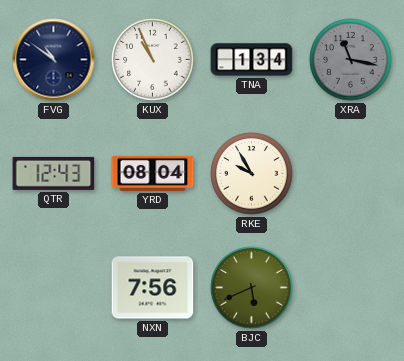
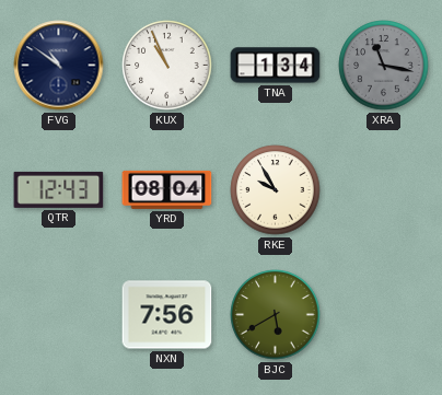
BJC: 5:41 -> 5:40 (276, 315)
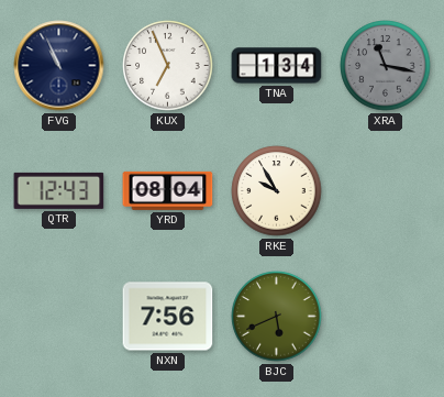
FVG: 10:51 -> 10:56 (59, 66)
KUX: 10:56 -> 6:56 (168, 66)
BJC: 5:40 -> 5:41 (277, 317)
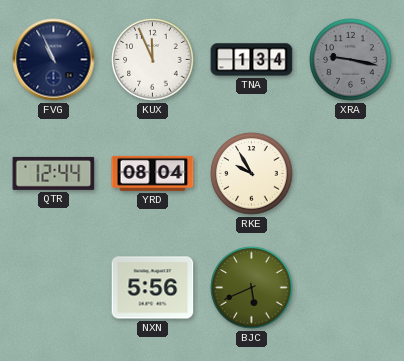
KUX: 6:56 -> 11:56 (153, 60)
XRA: 11:17 -> 9:17 (351, 60)
QTR: 12:43 -> 12:44 (54, 173)
NXN: 7:56 -> 5:56 (153, 288)
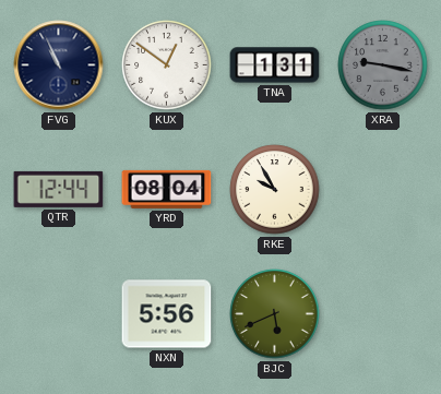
KUX: 11:56 -> 12:51 (167, 65)
TNA: 1:34 -> 1:31 (275, 65)
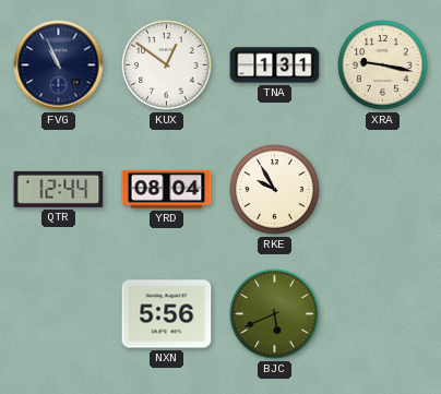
XRA dial: grey -> cream (383, 65)
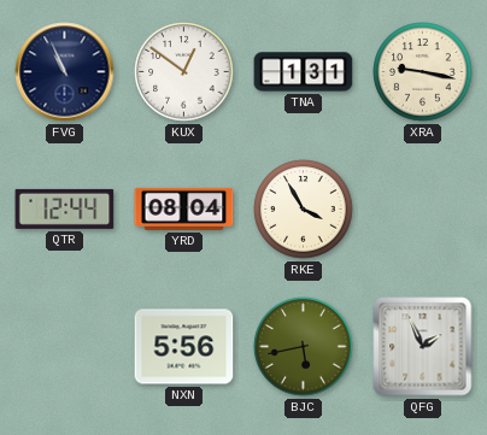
RKE: 9:55 -> 3:55 (304, 210)
BJC: 5:41 -> 5:43 (304, 347)
QFG: none -> 1:56 (423, 347)
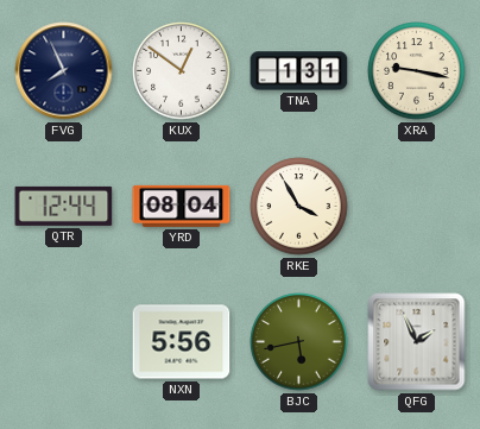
FVG: 10:56 -> 7:56 (64, 71)
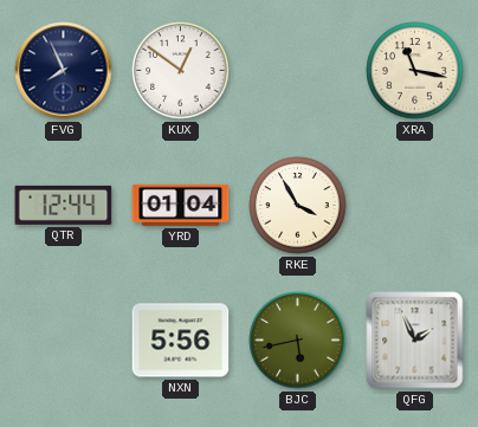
TNA: 1:31 -> none (299, 71)
XRA: 9:17 -> 11:17 (415, 71)
YRD: 08:04 -> 01:04 (181, 205)
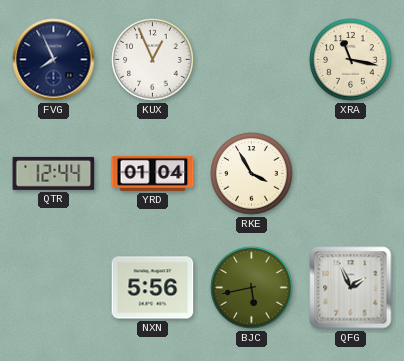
KUX: 12:51 -> 12:56 (153, 60)
